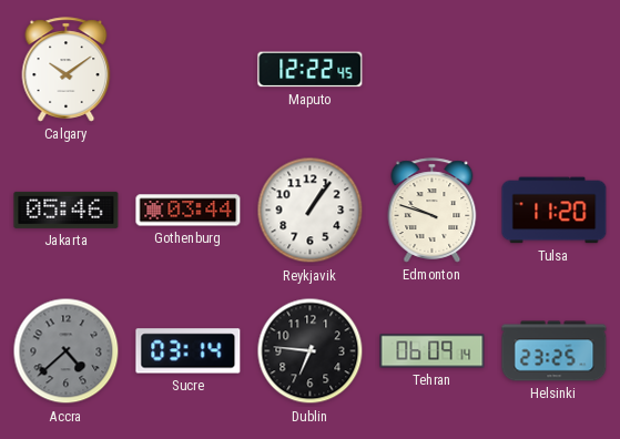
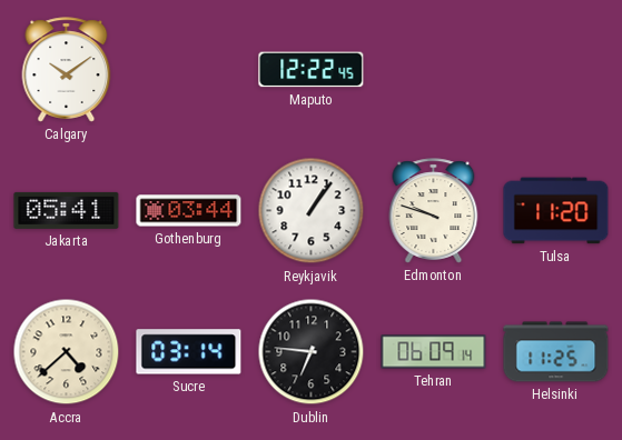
Jakarta: 05:46 -> 05:41 (67, 210)
Accra dial: grey -> cream (67, 352)
Helsinki: 23:25 -> 11:25 (556, 352)
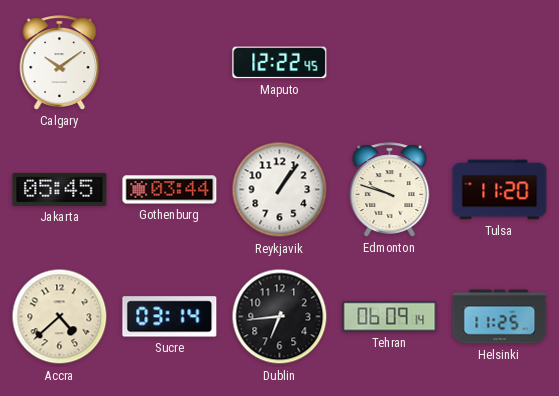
Jakarta: 05:41 -> 05:45 (60, 189)
Dublin: 6:46 -> 6:44 (280, 317)
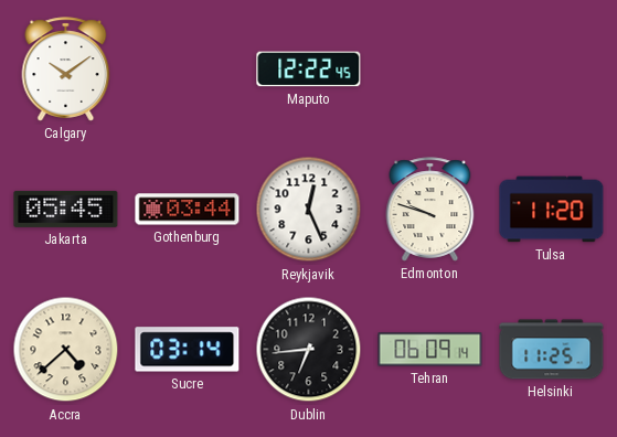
Reykjavik: 1:06 -> 12:26 (309, 210)
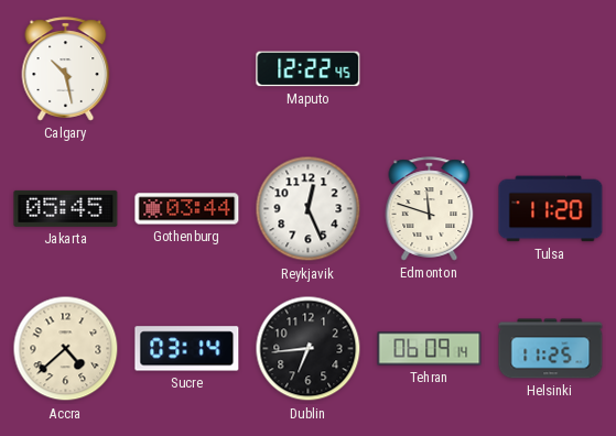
Calgary: 10:09 -> 10:28 (66, 69)
Edmonton: 9:48 -> 11:48 (430, 209)
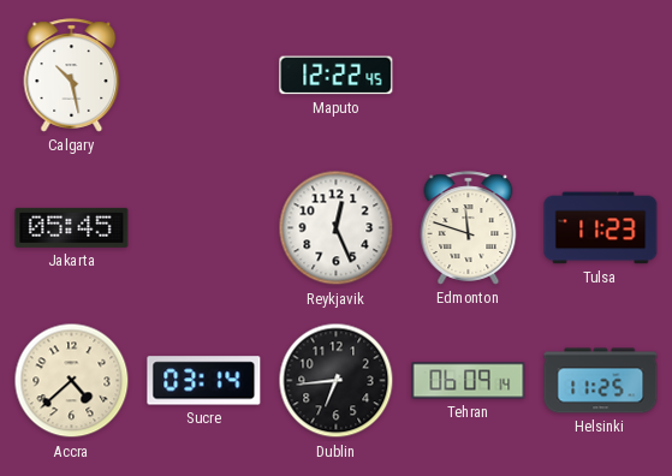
Gothenburg: 03:44 -> none (187, 209)
Tulsa: 11:20 -> 11:23 (601, 228)
